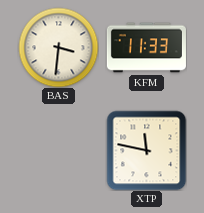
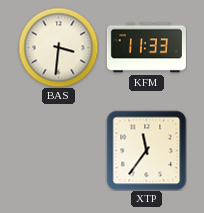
XTP: 11:47 -> 11:36 (146, 150)
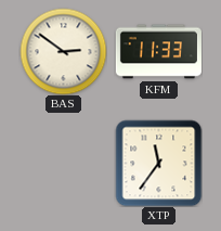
BAS: 3:31 -> 2:51 (63, 51)
